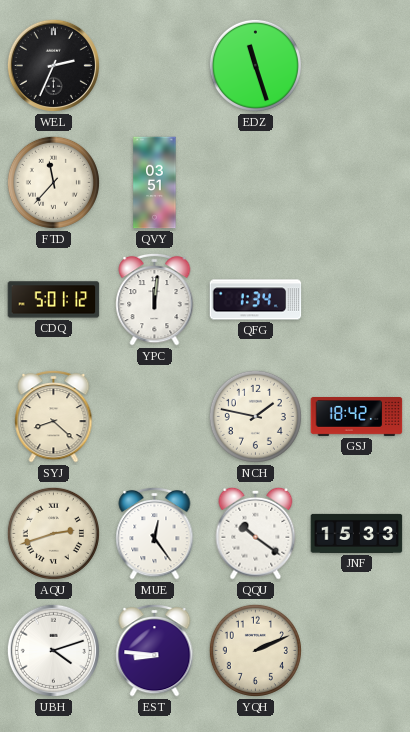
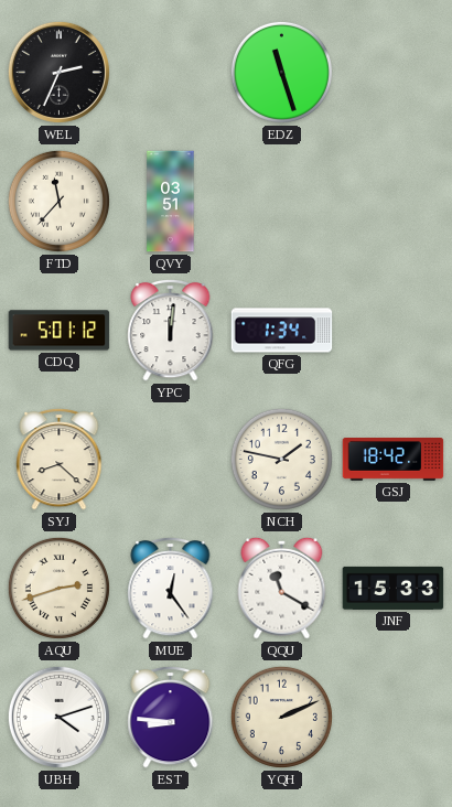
QQU: 10:21 -> 11:20 (282, 588)
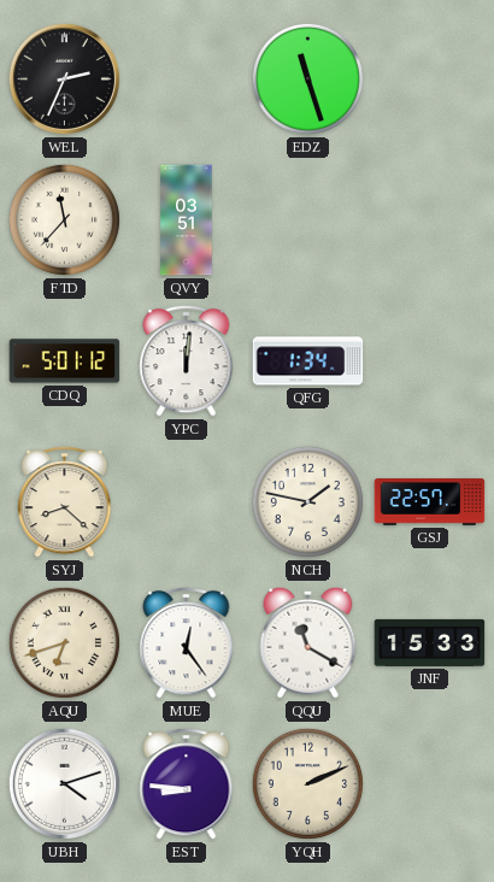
GSJ: 18:42 -> 22:57 (430, 502)
AQU: 2:42 -> 6:42 (64, 642)
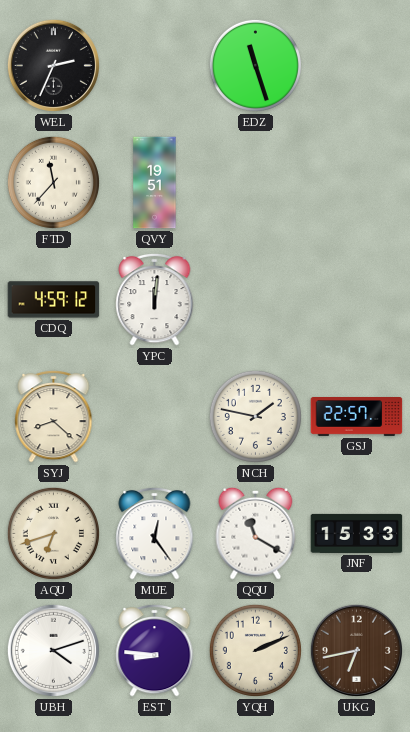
QVY: 03:51 -> 19:51 (155, 183)
CDQ: 5:01 -> 4:59 (54, 300)
QFG: 1:34 -> none (308, 361)
UKG: none -> 6:43 (356, 650)
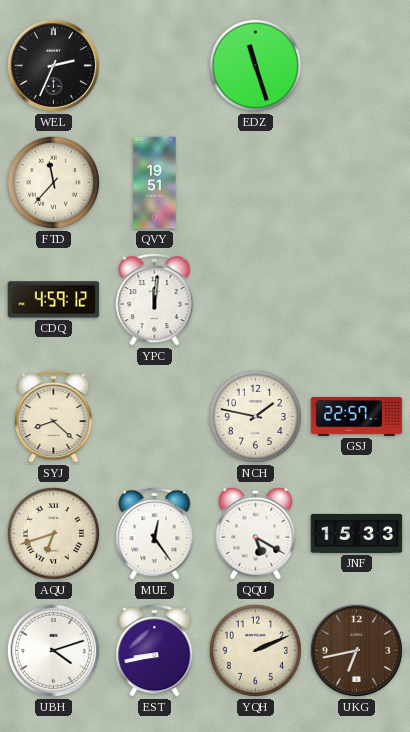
QQU: 11:20 -> 5:20 (256, 533)
EST: 8:46 -> 8:43 (155, 650)
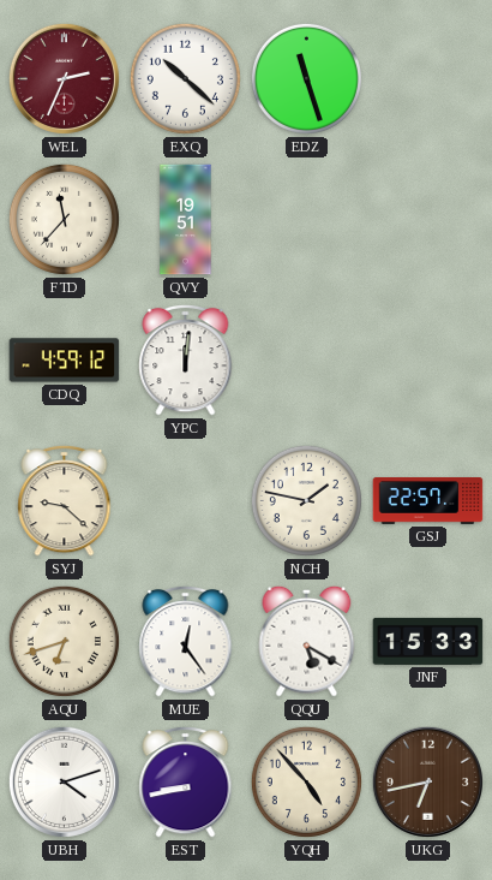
WEL dial: black -> burgundy (64, 78)
EXQ: none -> 10:22 (185, 78)
SYJ: 8:22 -> 9:22 (65, 500)
YQH: 2:11 -> 4:53 (306, 781)
